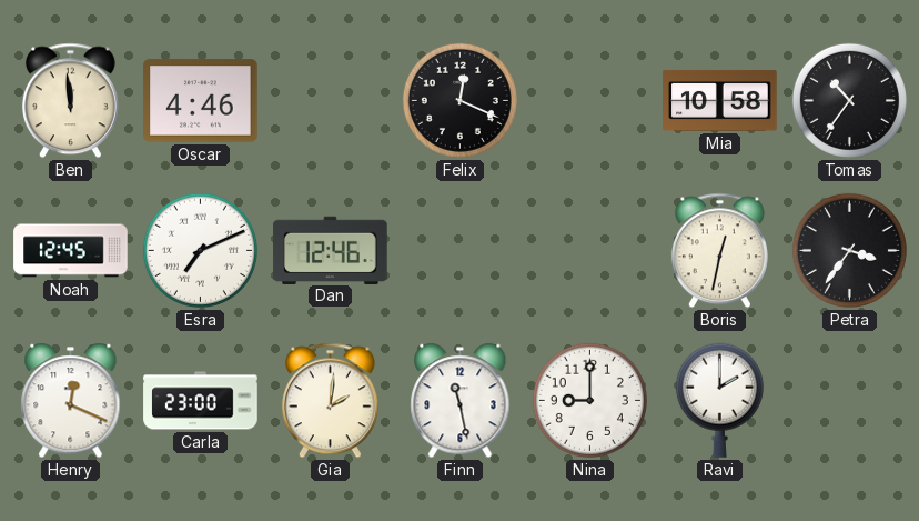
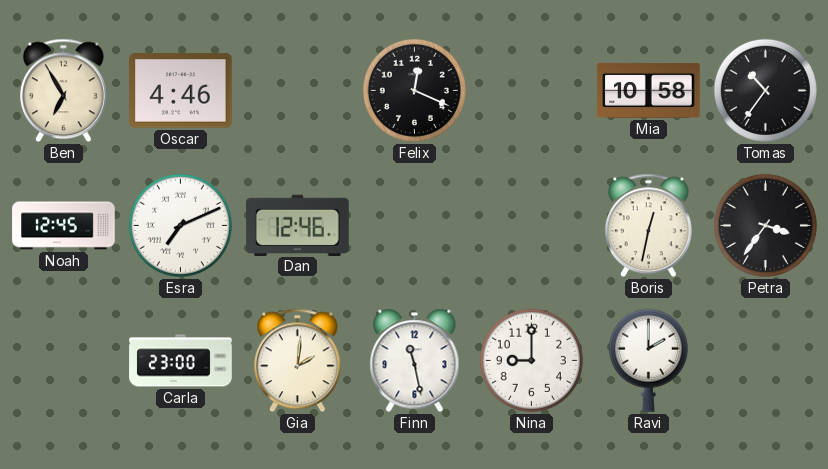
Ben: 11:59 -> 6:55 (63, 91)
Henry: 12:19 -> none (71, 401)
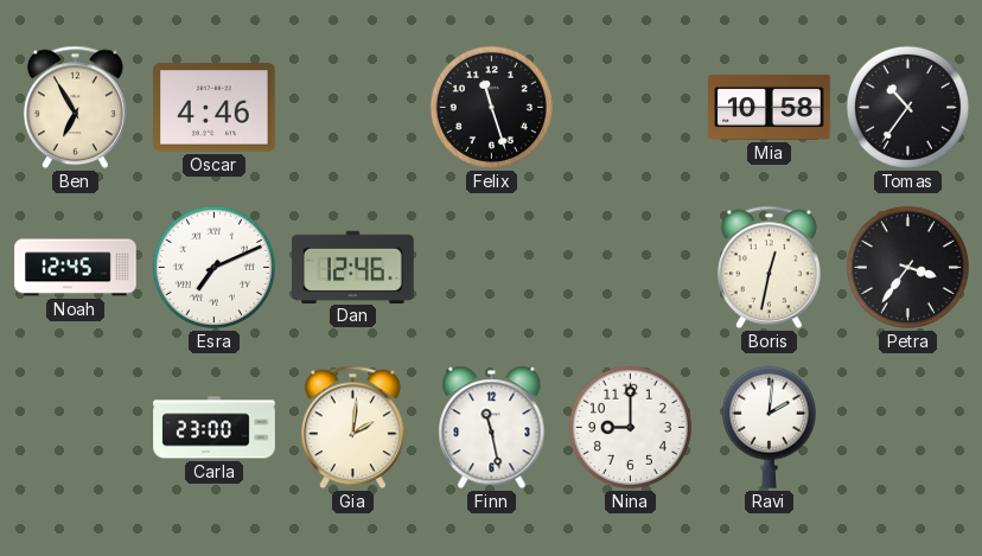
Felix: 12:19 -> 11:27 (491, 107)
Ravi: 2:00 -> 2:01 (769, 427)
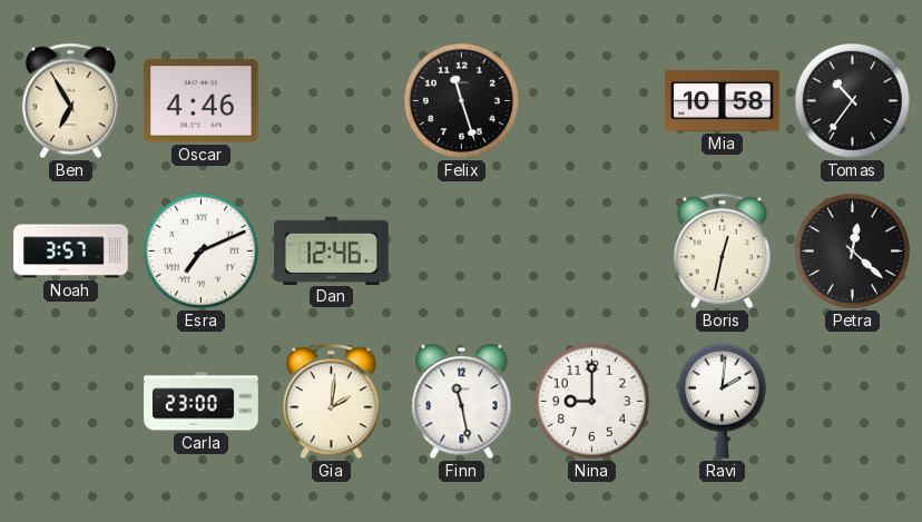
Noah: 12:45 -> 3:57 (71, 252)
Petra: 3:36 -> 12:22 (852, 250)
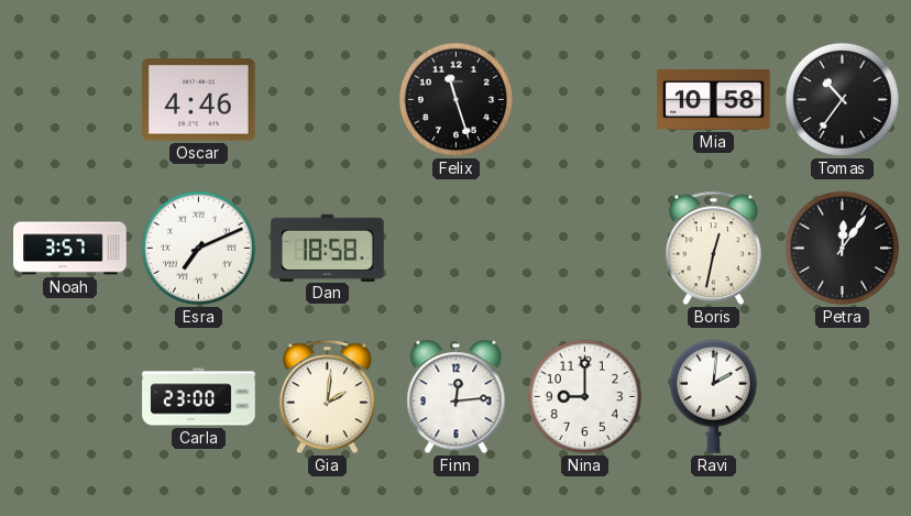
Ben: 6:55 -> none (70, 101)
Dan: 12:46 -> 18:58 (328, 248)
Petra: 12:22 -> 12:06 (842, 248)
Finn: 11:28 -> 12:14 (457, 397)
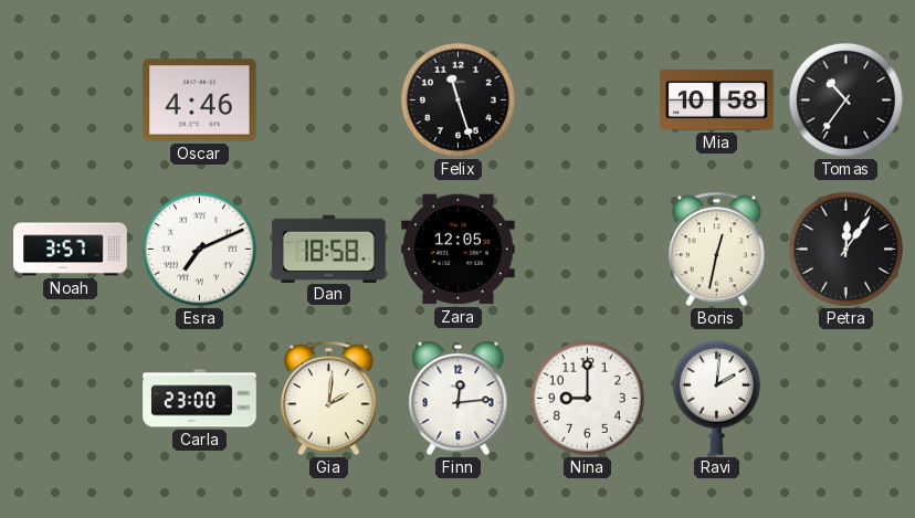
Zara: none -> 12:05 (459, 250)
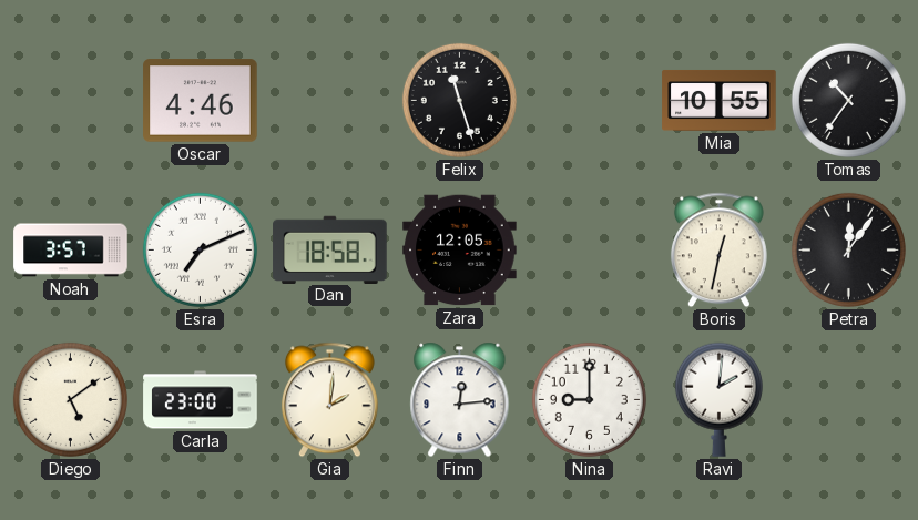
Mia: 10:58 -> 10:55 (720, 100)
Diego: none -> 5:09 (70, 399)
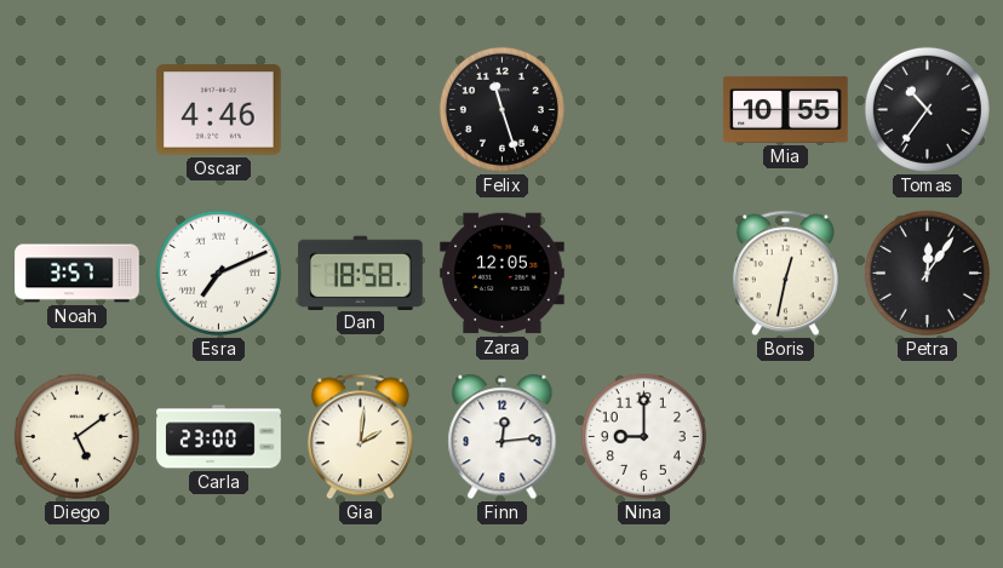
Ravi: 2:01 -> none (718, 399)
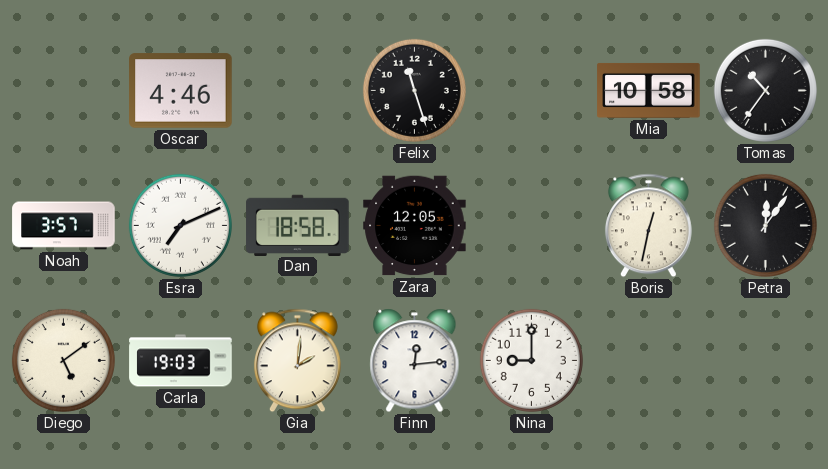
Mia: 10:55 -> 10:58 (649, 90)
Carla: 23:00 -> 19:03 (181, 361)
